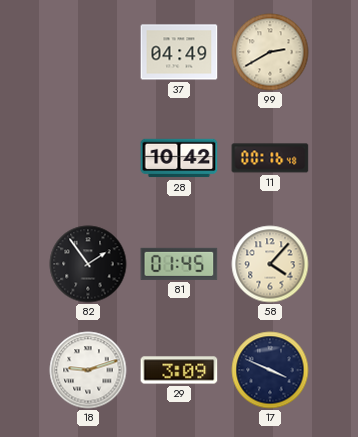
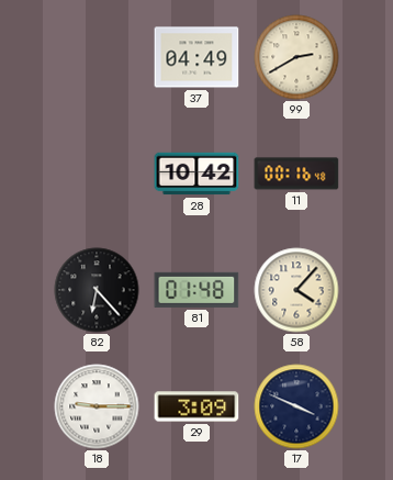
82: 1:54 -> 6:23 (97, 290)
81: 01:45 -> 01:48 (196, 290)
18: 9:12 -> 9:15 (97, 406)
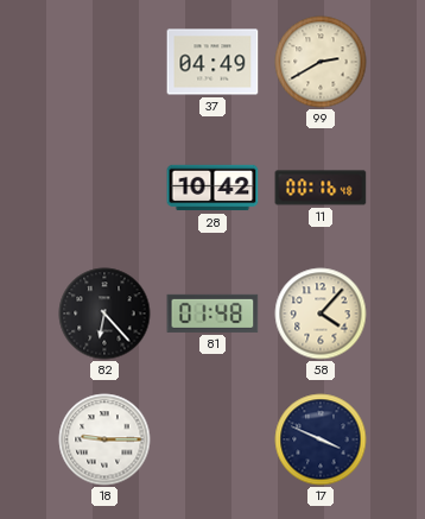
29: 3:09 -> none (196, 406)
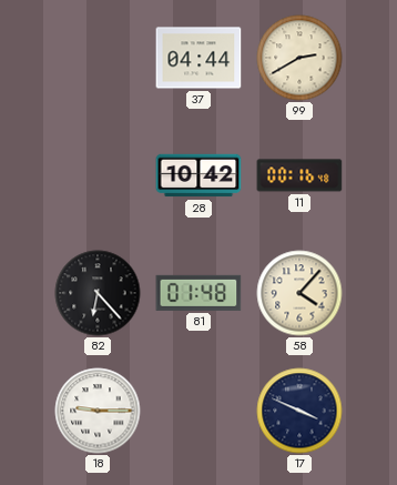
37: 04:49 -> 04:44 (198, 58)
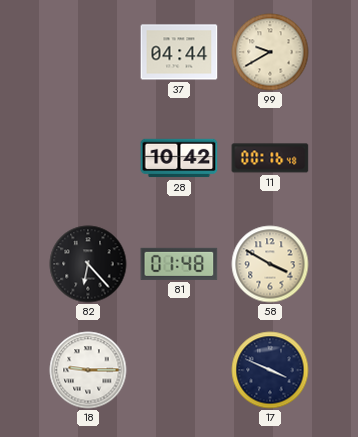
99: 2:40 -> 9:40 (270, 52)
58: 4:07 -> 3:50 (270, 264)
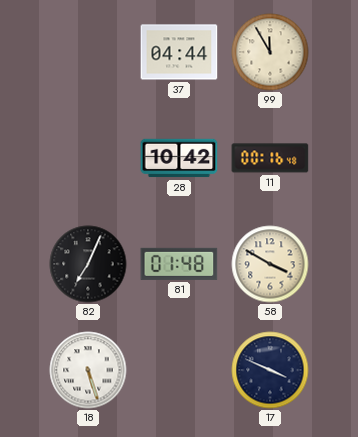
99: 9:40 -> 11:55 (270, 52)
82: 6:23 -> 7:04 (88, 264)
18: 9:15 -> 5:27 (88, 370)
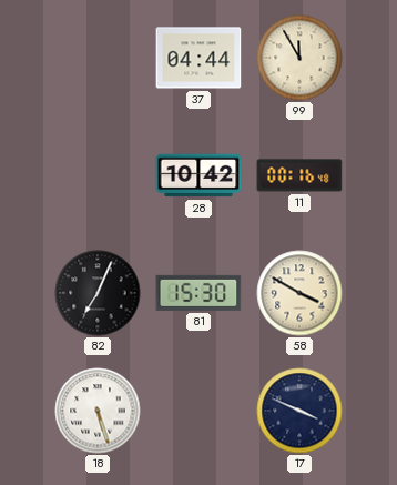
81: 01:48 -> 15:30 (198, 293)
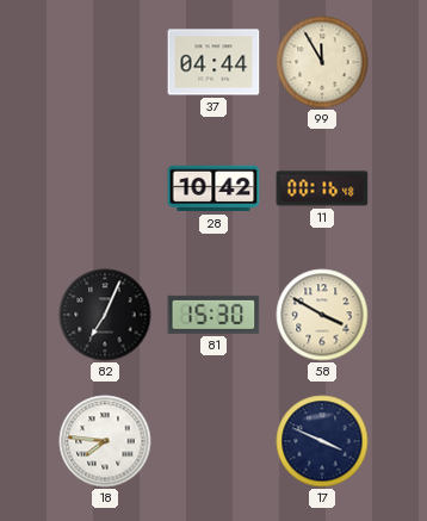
18: 5:27 -> 7:46 (105, 441)
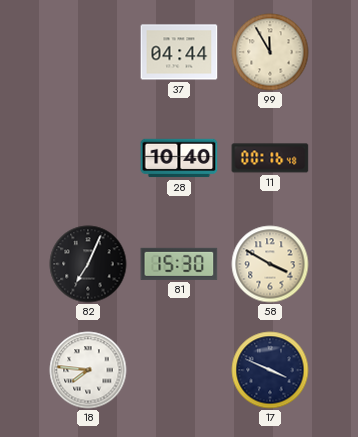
28: 10:42 -> 10:40 (179, 158)
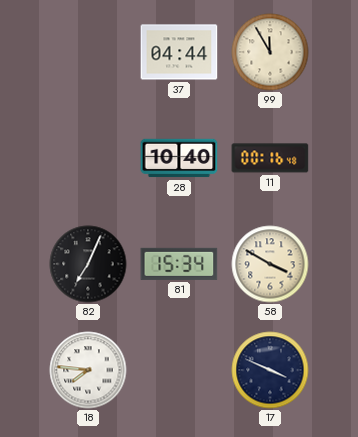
81: 15:30 -> 15:34 (179, 264)
